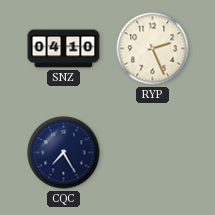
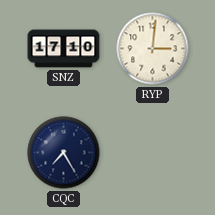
SNZ: 04:10 -> 17:10 (64, 49)
RYP: 2:26 -> 3:01 (153, 49)
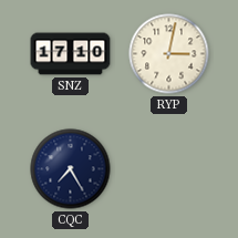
RYP: 3:01 -> 3:02 (169, 54)
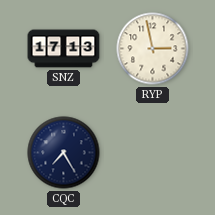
SNZ: 17:10 -> 17:13 (64, 49)
RYP: 3:02 -> 2:58 (153, 49)
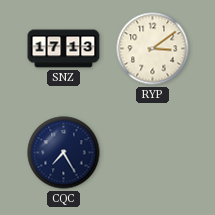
RYP: 2:58 -> 3:09 (153, 49)
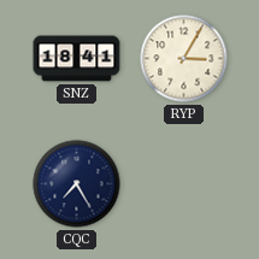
SNZ: 17:13 -> 18:41 (77, 59)
RYP: 3:09 -> 3:05 (184, 59)
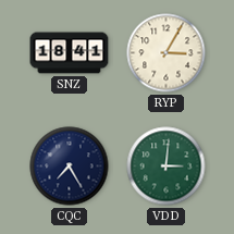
VDD: none -> 3:01 (167, 167)
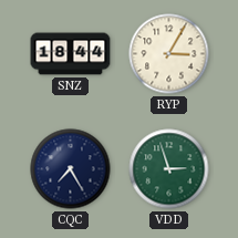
SNZ: 18:41 -> 18:44 (71, 54)
VDD: 3:01 -> 2:57 (169, 169)
